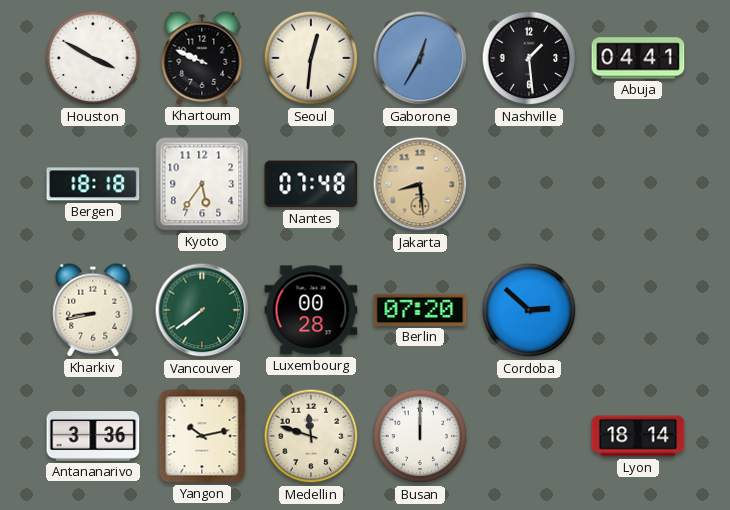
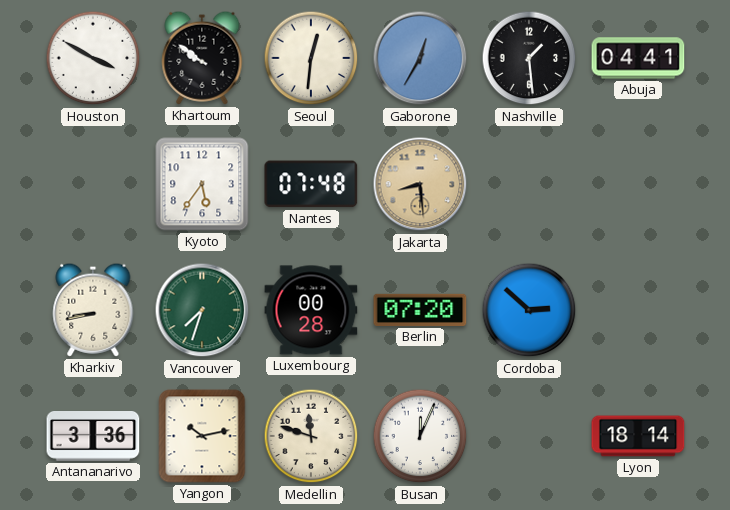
Khartoum: 9:49 -> 9:51 (202, 58)
Bergen: 18:18 -> none (93, 184)
Vancouver: 7:39 -> 7:33 (202, 310)
Busan: 12:00 -> 12:04 (420, 436)
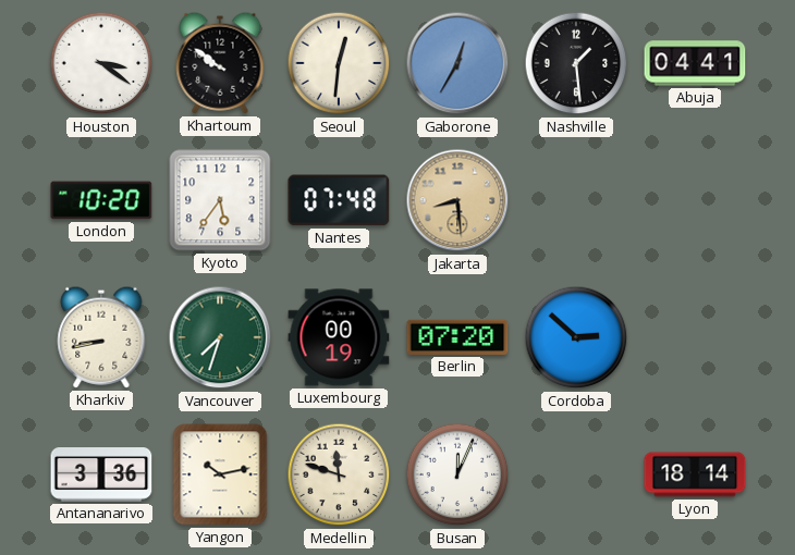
Houston: 3:50 -> 3:21 (101, 63)
London: none -> 10:20 (101, 200)
Luxembourg: 00:28 -> 00:19 (339, 337)
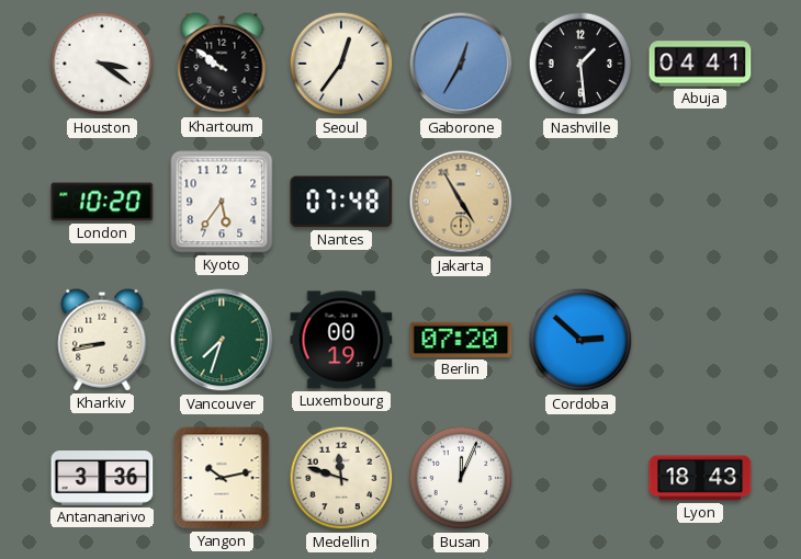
Seoul: 12:31 -> 12:36 (341, 64)
Jakarta: 8:29 -> 4:55 (461, 202)
Lyon: 18:14 -> 18:43 (700, 478)
